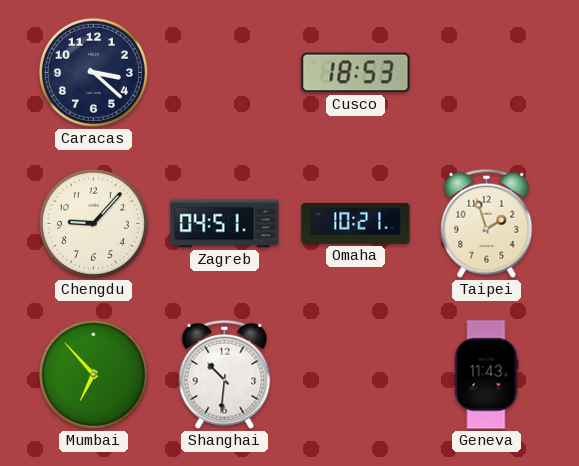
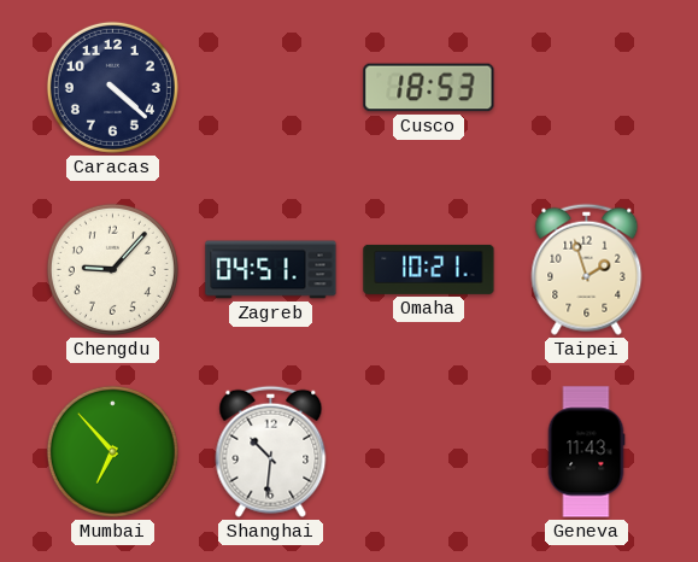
Caracas: 3:22 -> 4:22 (112, 87)
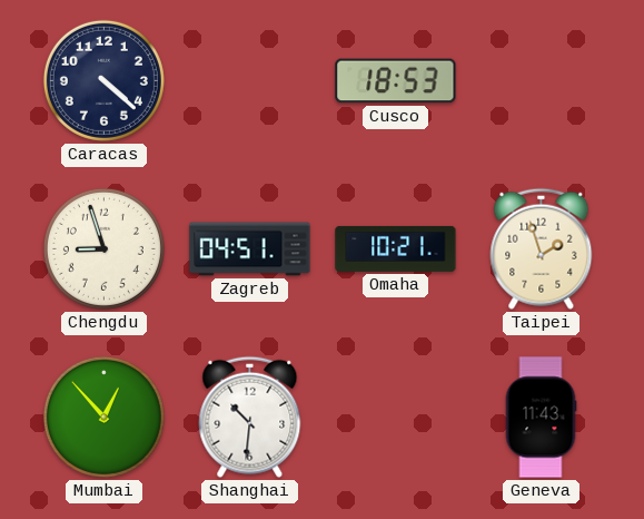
Chengdu: 9:07 -> 8:57 (103, 248)
Mumbai: 6:53 -> 12:53 (103, 417)
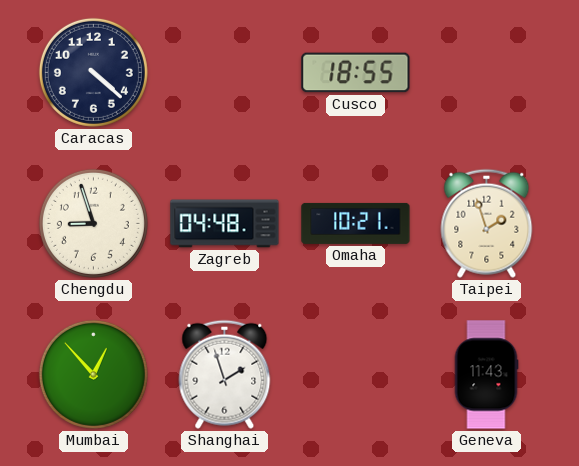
Cusco: 18:53 -> 18:55 (356, 73)
Zagreb: 04:51 -> 04:48 (225, 224)
Shanghai: 10:31 -> 1:57 (225, 374)
